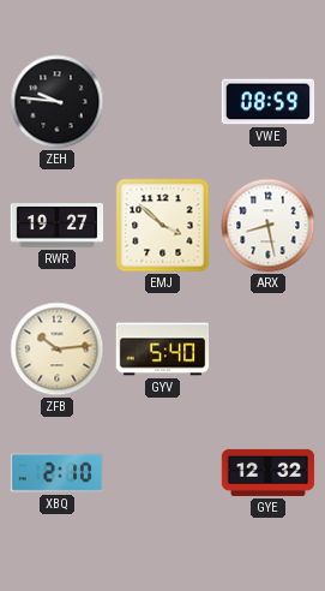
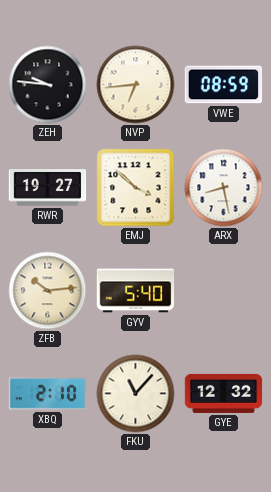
NVP: none -> 6:44 (136, 85)
FKU: none -> 11:07 (136, 394)
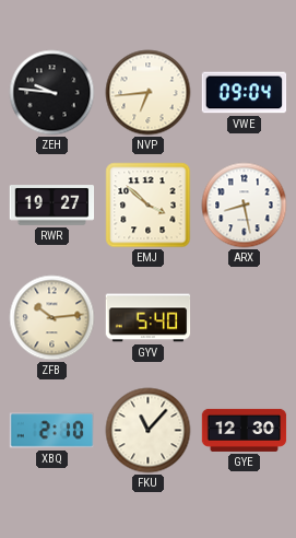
VWE: 08:59 -> 09:04 (245, 93)
GYE: 12:32 -> 12:30 (245, 430)
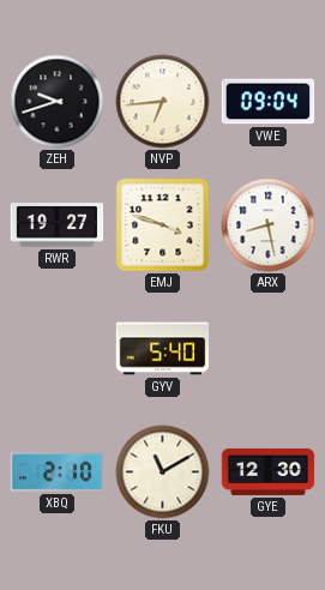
ZEH: 9:46 -> 9:42 (58, 102)
EMJ: 3:52 -> 3:48 (163, 225)
ZFB: 10:14 -> none (52, 318)
FKU: 11:07 -> 11:10 (163, 472)
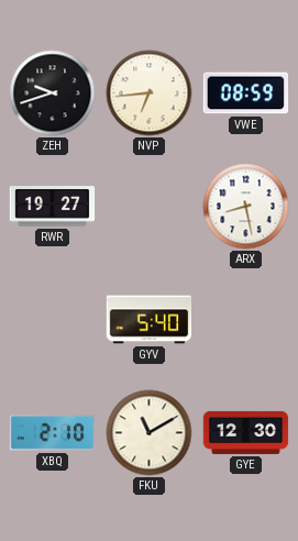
VWE: 09:04 -> 08:59 (246, 93)
EMJ: 3:48 -> none (163, 225)
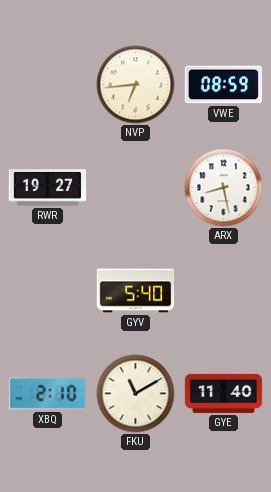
ZEH: 9:42 -> none (53, 93)
GYE: 12:30 -> 11:40 (224, 393)
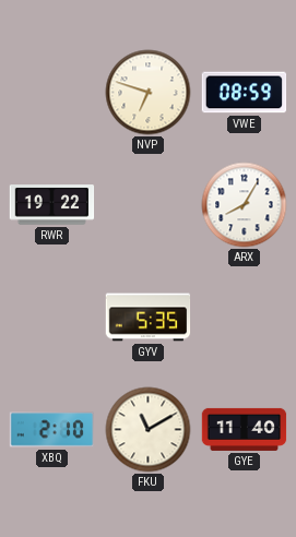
NVP: 6:44 -> 6:48 (149, 93)
RWR: 19:27 -> 19:22 (52, 205)
ARX: 8:28 -> 8:05 (245, 205)
GYV: 5:40 -> 5:35 (149, 318)
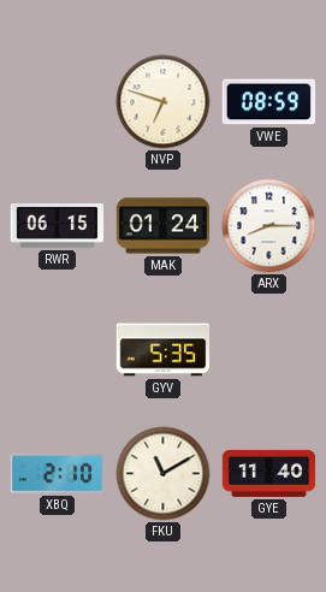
RWR: 19:22 -> 06:15 (58, 226)
MAK: none -> 01:24 (164, 226)
ARX: 8:05 -> 8:15 (269, 226)
